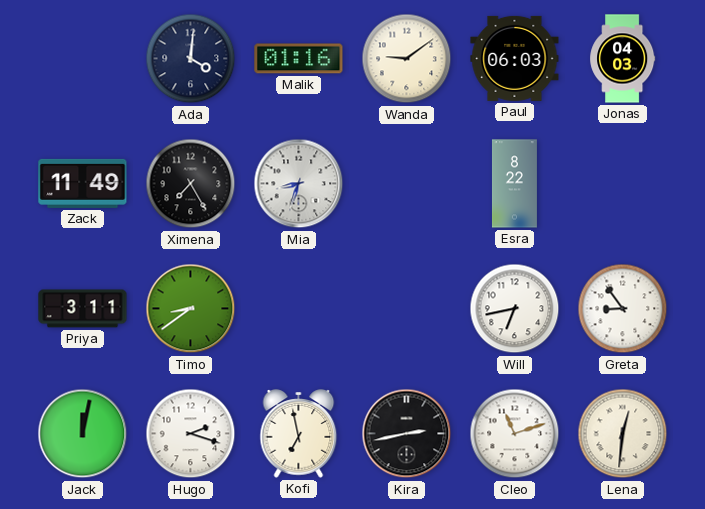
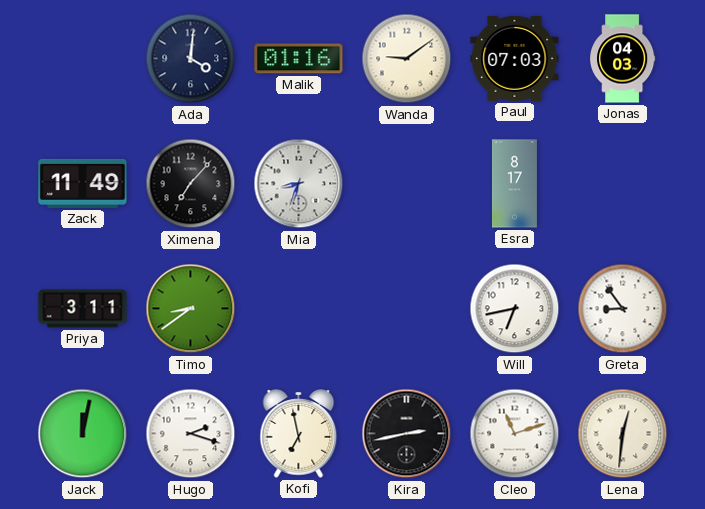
Paul: 06:03 -> 07:03 (515, 58)
Ximena: 7:25 -> 7:07 (191, 184)
Esra: 8:22 -> 8:17 (514, 184)
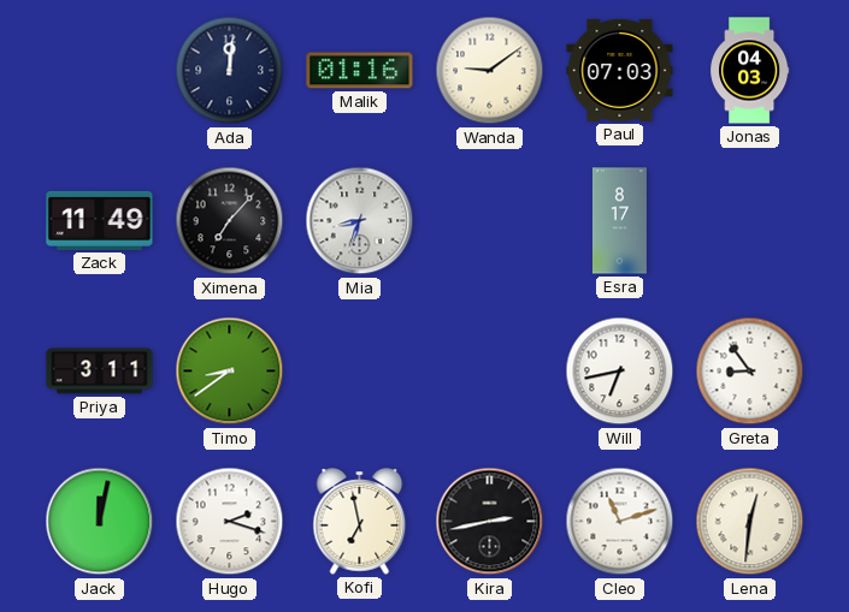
Ada: 4:01 -> 12:01 (230, 71)
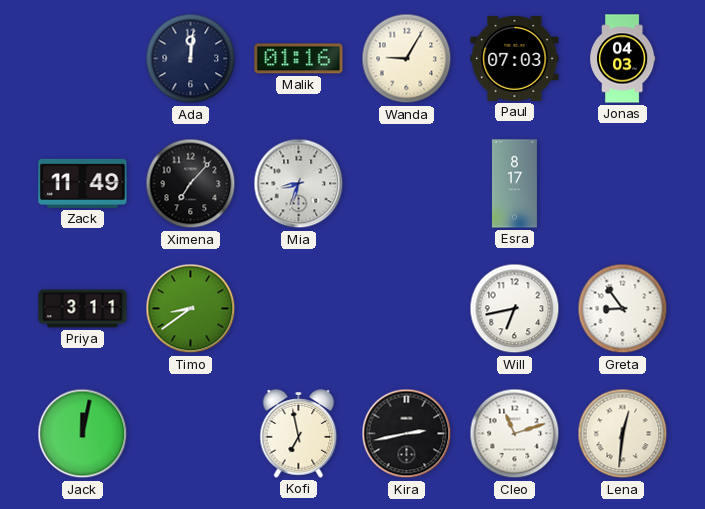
Wanda: 9:09 -> 9:05 (407, 59)
Hugo: 2:18 -> none (230, 522)
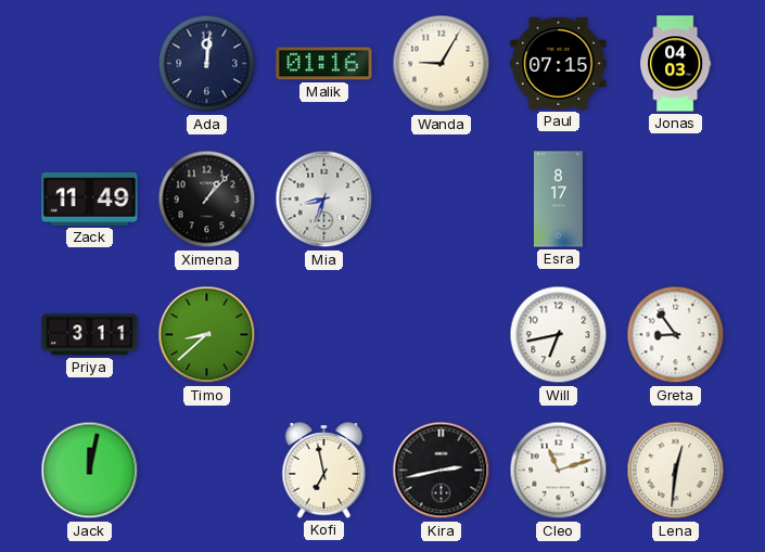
Paul: 07:03 -> 07:15 (559, 63)
Ximena: 7:07 -> 1:07 (207, 200)
Timo: 8:39 -> 8:38 (207, 335)
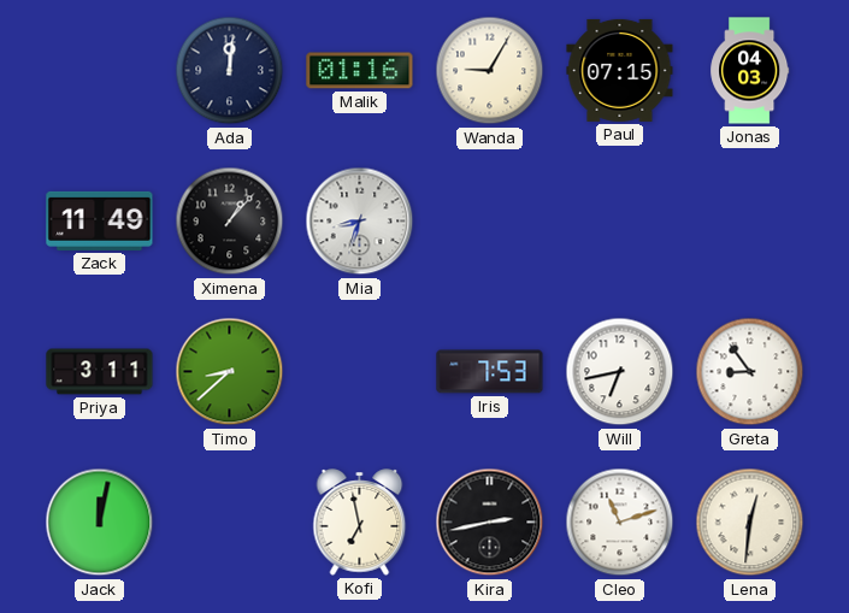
Esra: 8:17 -> none (558, 200)
Iris: none -> 7:53 (490, 372)
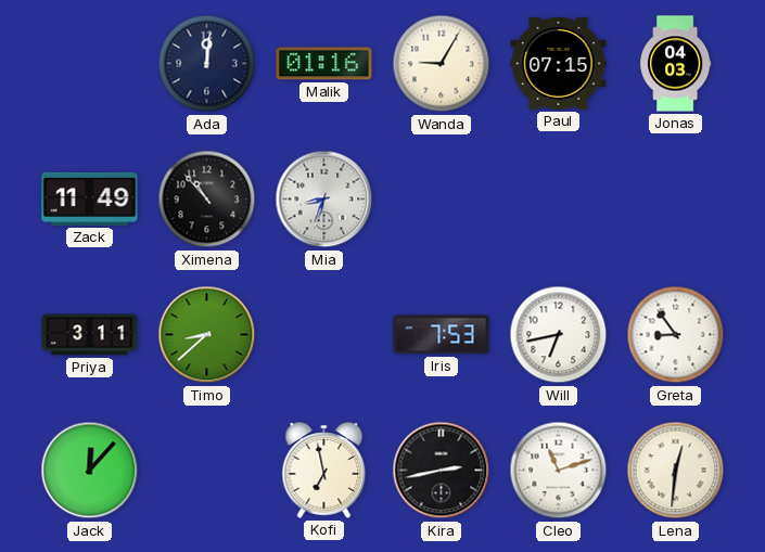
Ximena: 1:07 -> 10:53 (207, 200)
Jack: 12:02 -> 12:07 (90, 471)
